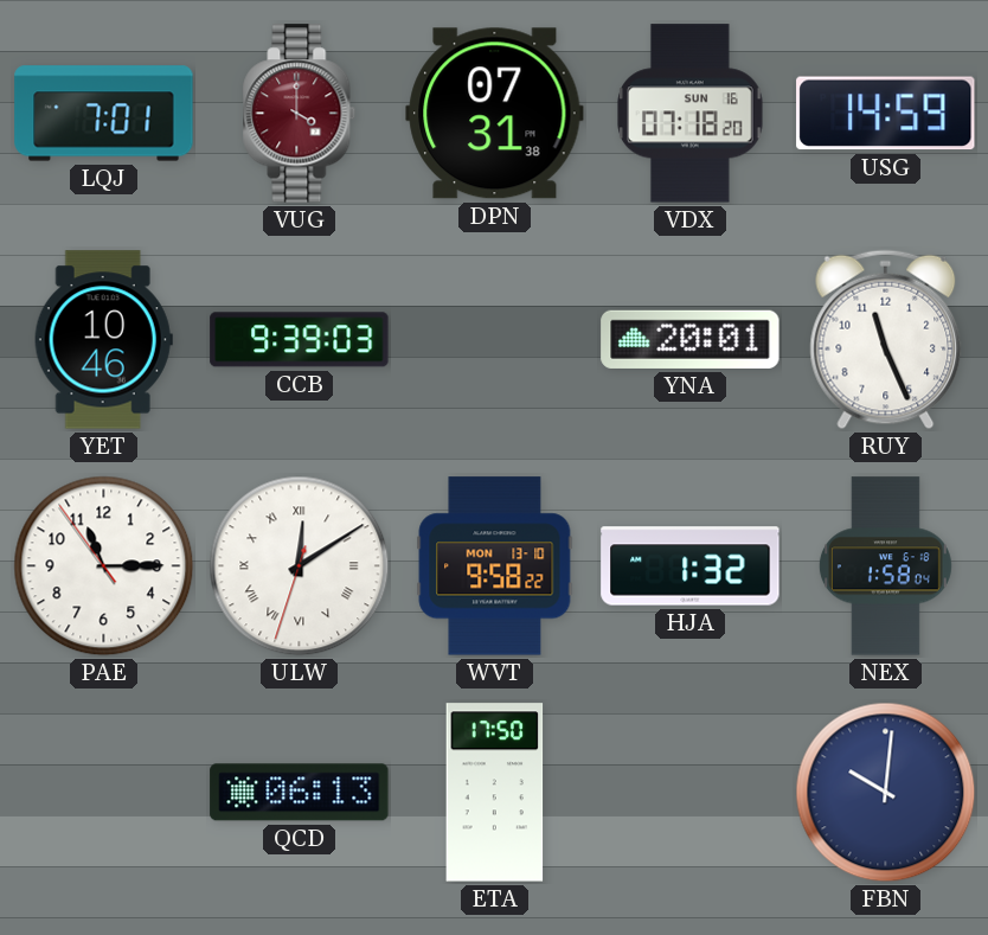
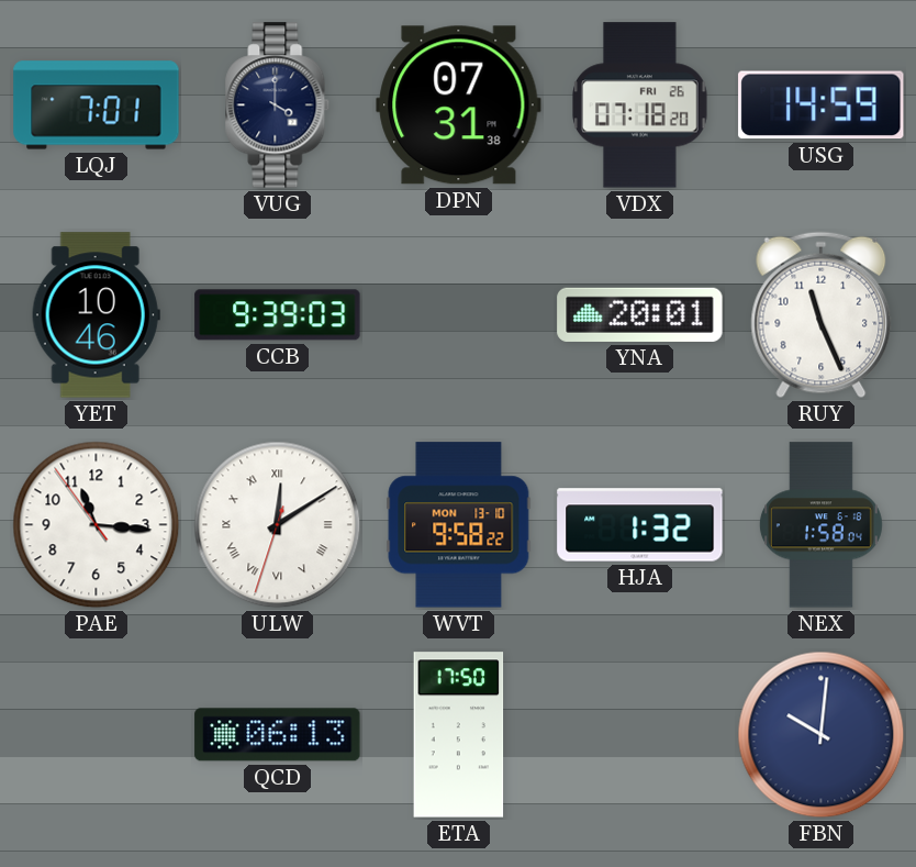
VUG dial: burgundy -> navy (278, 105)
VDX date: SUN 16 -> FRI 26 (640, 105)
PAE: 11:14 -> 11:15 (97, 525)
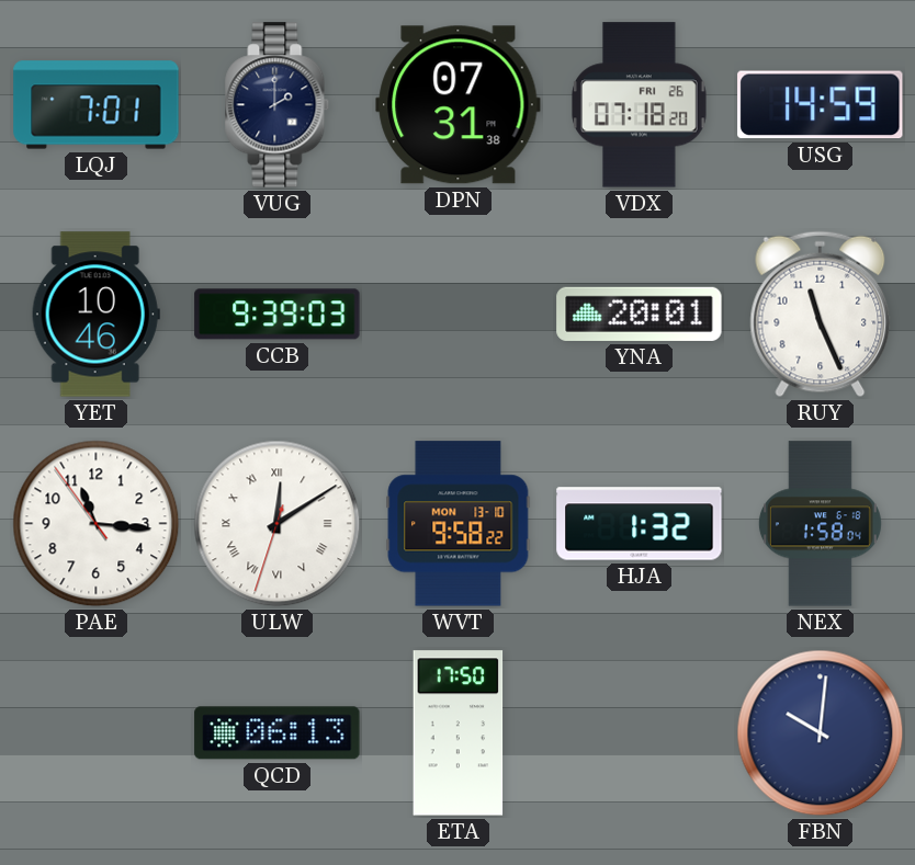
VUG: 4:00 -> 2:00 (278, 105)
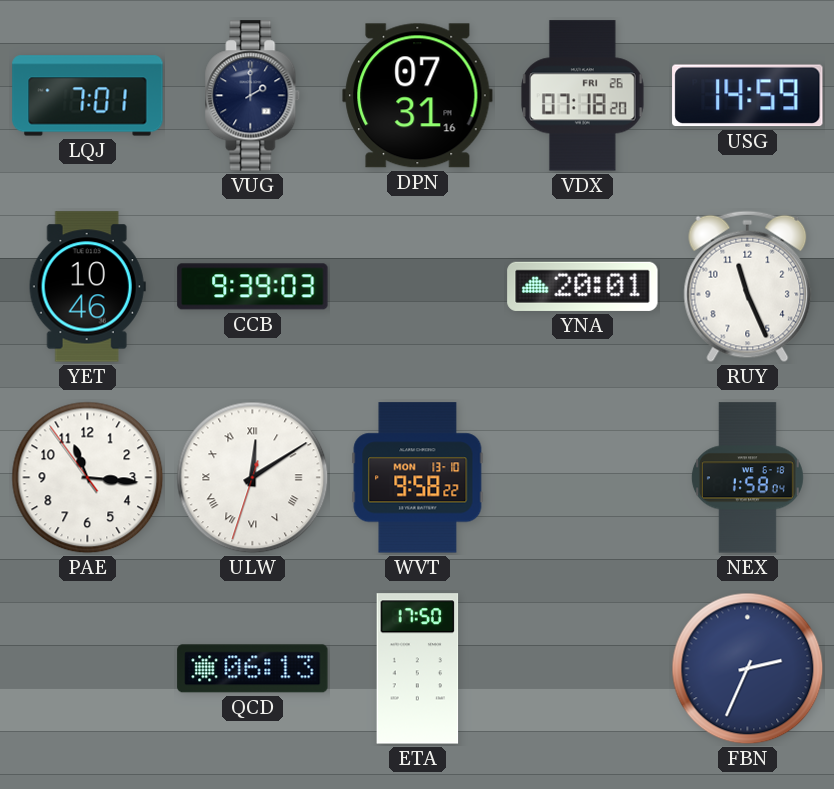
DPN: 07:31:38 -> 07:31:16 (418, 96)
HJA: 1:32 -> none (640, 524)
FBN: 10:01 -> 2:34 (748, 669)
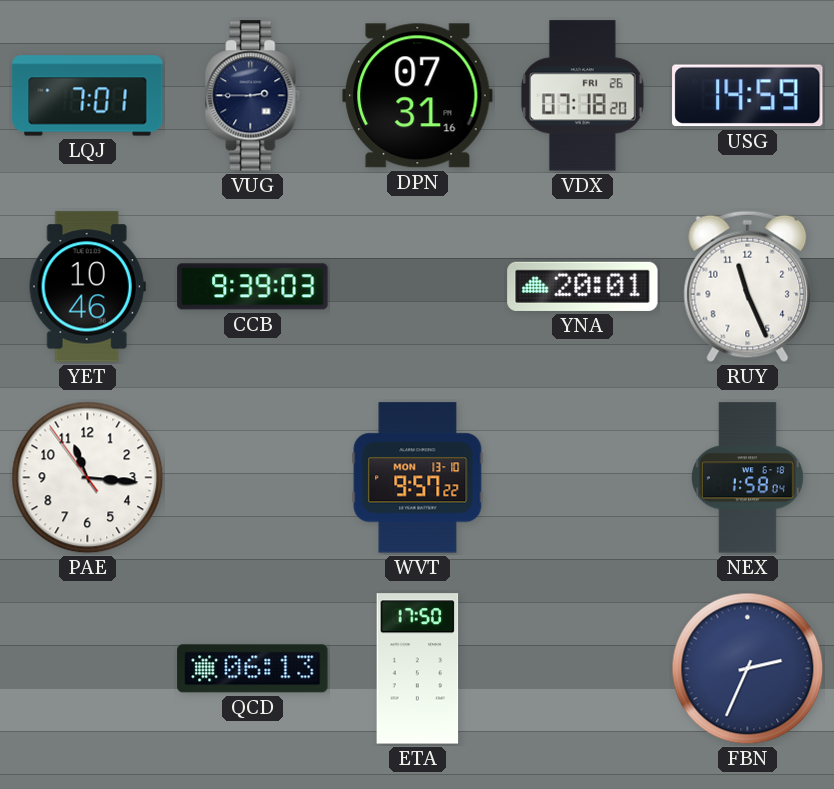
VUG: 2:00 -> 2:45 (253, 96)
ULW: 12:09 -> none (253, 478)
WVT: 9:58 -> 9:57 (418, 478)
